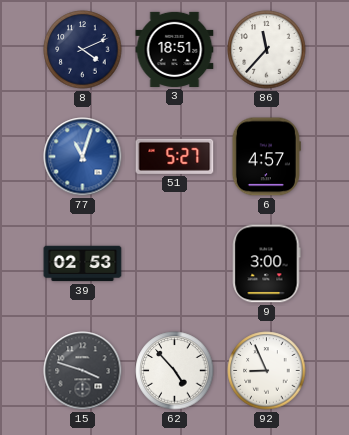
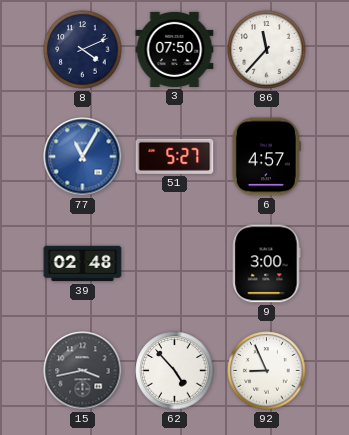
3: 18:51 -> 07:50 (175, 49)
77: 11:03 -> 11:05 (83, 157)
39: 02:53 -> 02:48 (83, 264)
15: 3:48 -> 3:43 (83, 371)
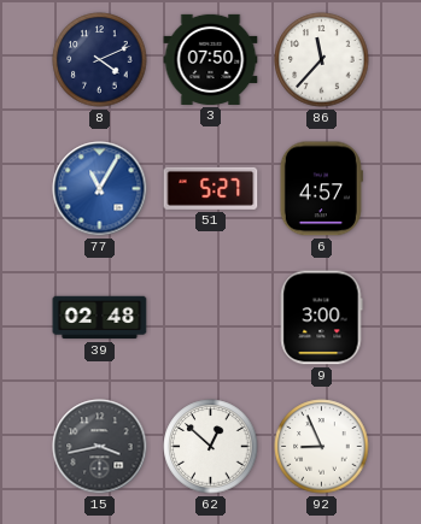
62: 4:53 -> 12:52 (211, 447)
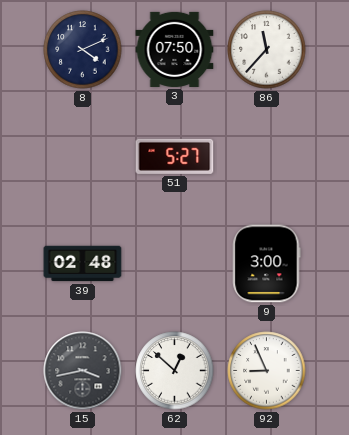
77: 11:05 -> none (100, 189)
6: 4:57 -> none (321, 189)
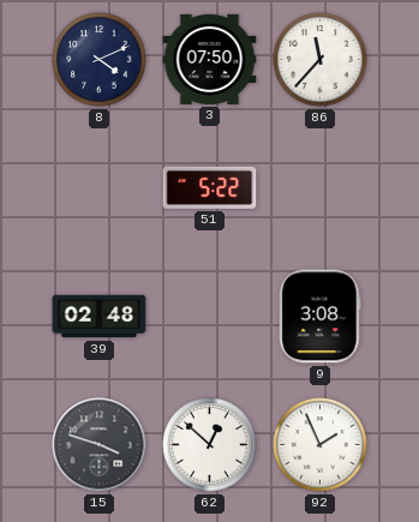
51: 5:27 -> 5:22 (210, 187)
9: 3:00 -> 3:08 (321, 317)
15: 3:43 -> 3:48 (100, 445)
92: 8:56 -> 1:56 (321, 445)
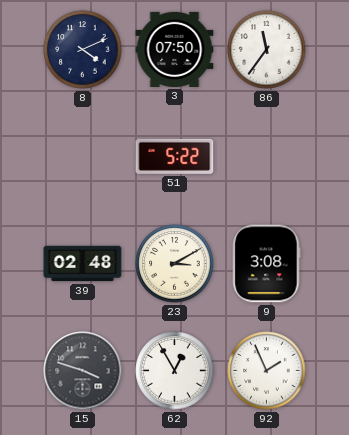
86: 11:37 -> 11:36 (267, 50)
23: none -> 3:10 (175, 264)
62: 12:52 -> 12:55 (175, 371)
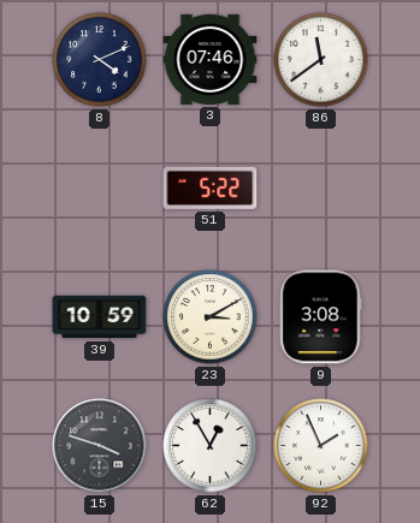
3: 07:50 -> 07:46 (211, 59)
86: 11:36 -> 11:39 (321, 60)
39: 02:48 -> 10:59 (100, 317)
